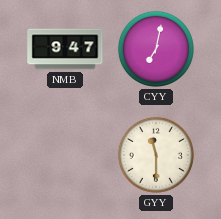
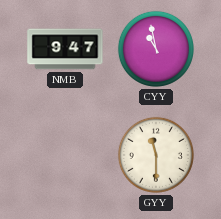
CYY: 7:02 -> 10:58 (156, 49)
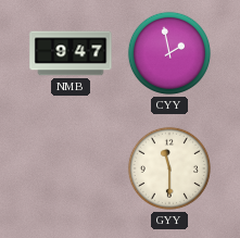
CYY: 10:58 -> 1:58 (169, 53)
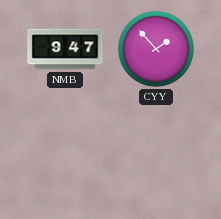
CYY: 1:58 -> 1:53 (156, 49)
GYY: 11:30 -> none (169, 168)
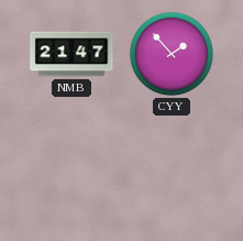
NMB: 9:47 -> 21:47 (71, 54)
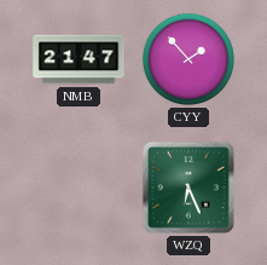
WZQ: none -> 6:26 (188, 188)
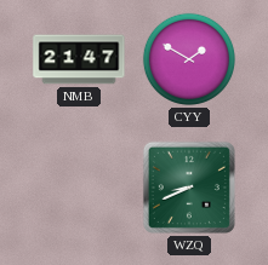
CYY: 1:53 -> 1:50 (189, 59)
WZQ: 6:26 -> 8:41 (189, 188)
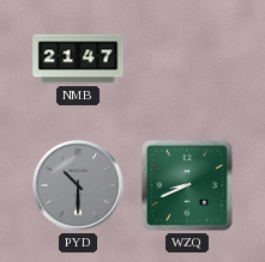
CYY: 1:50 -> none (189, 59)
PYD: none -> 10:30 (78, 185)
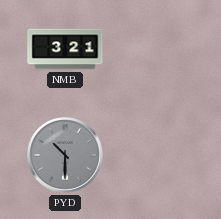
NMB: 21:47 -> 3:21 (65, 49)
WZQ: 8:41 -> none (187, 185)
